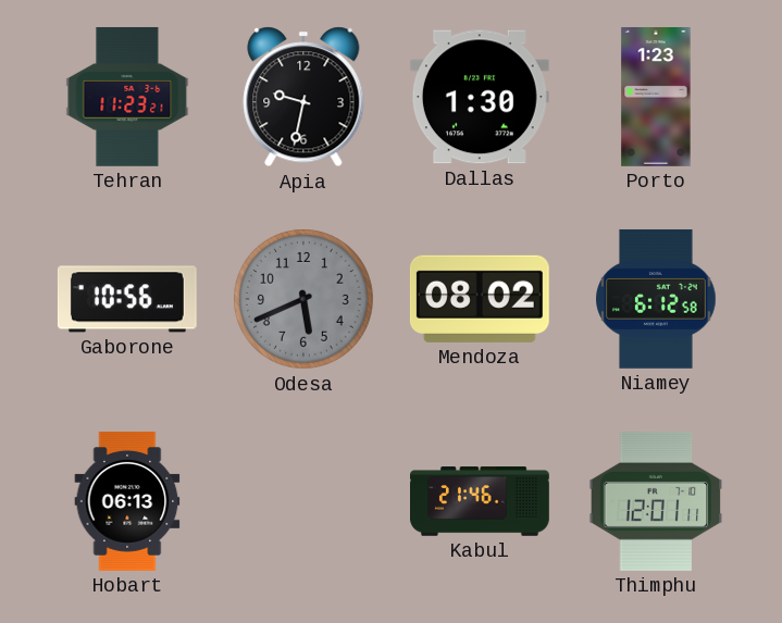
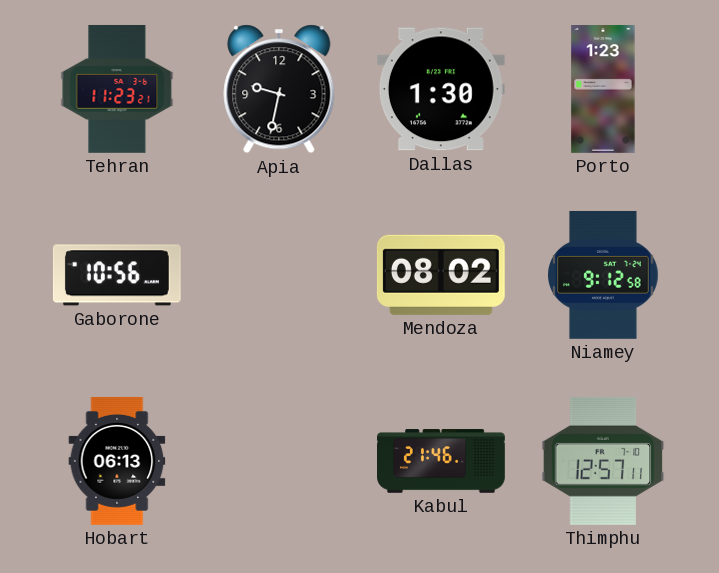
Odesa: 5:41 -> none (303, 299)
Niamey: 6:12 -> 9:12 (603, 275)
Thimphu: 12:01 -> 12:57 (603, 461)
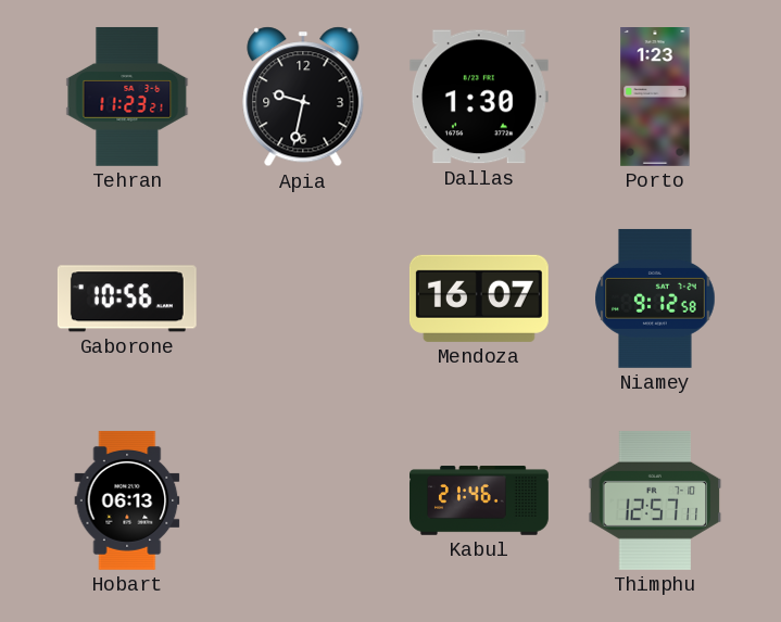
Mendoza: 08:02 -> 16:07 (479, 299)
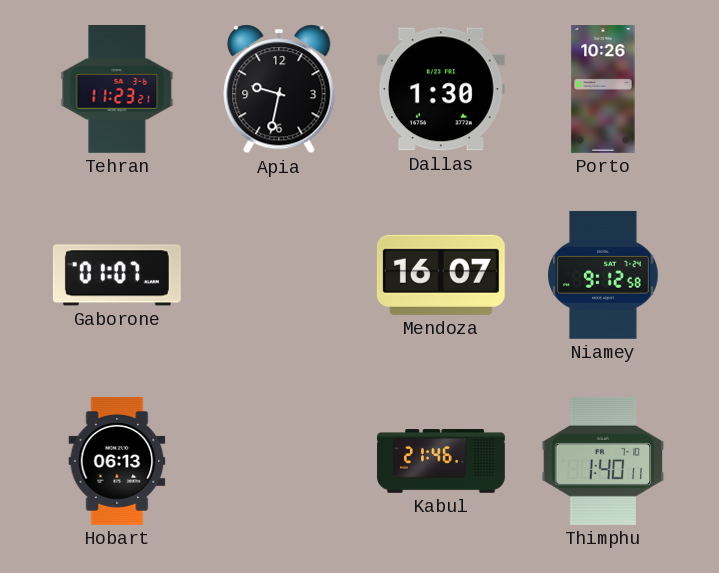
Porto: 1:23 -> 10:26 (603, 90)
Gaborone: 10:56 -> 01:07 (117, 275)
Thimphu: 12:57 -> 1:40 (603, 461)
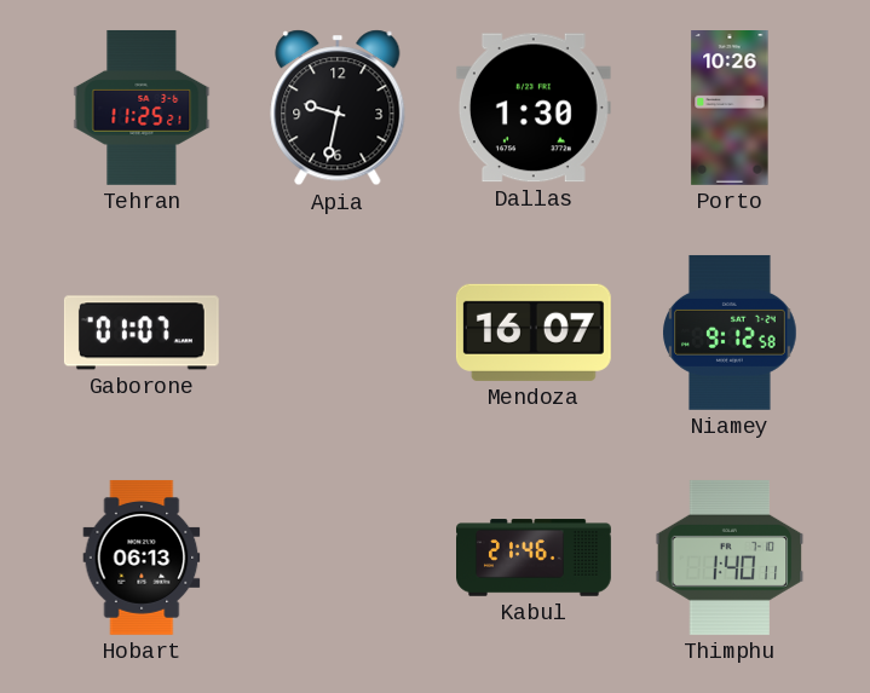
Tehran: 11:23 -> 11:25 (142, 108)
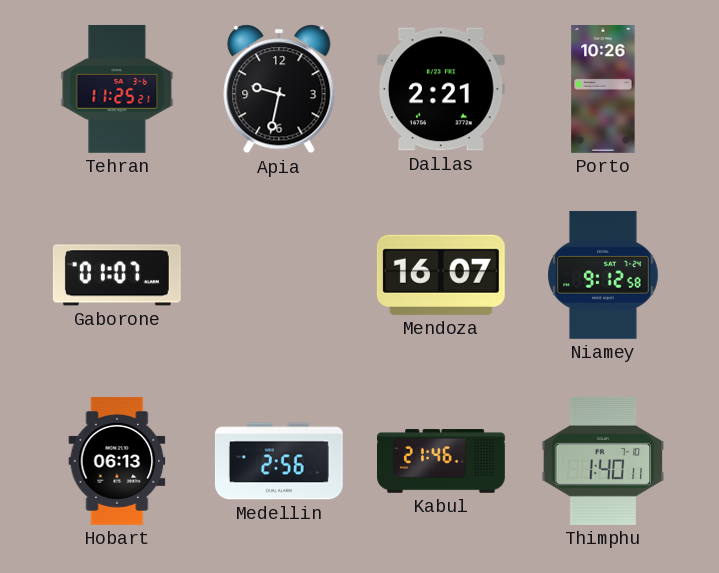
Dallas: 1:30 -> 2:21 (441, 89)
Medellin: none -> 2:56 (279, 461)
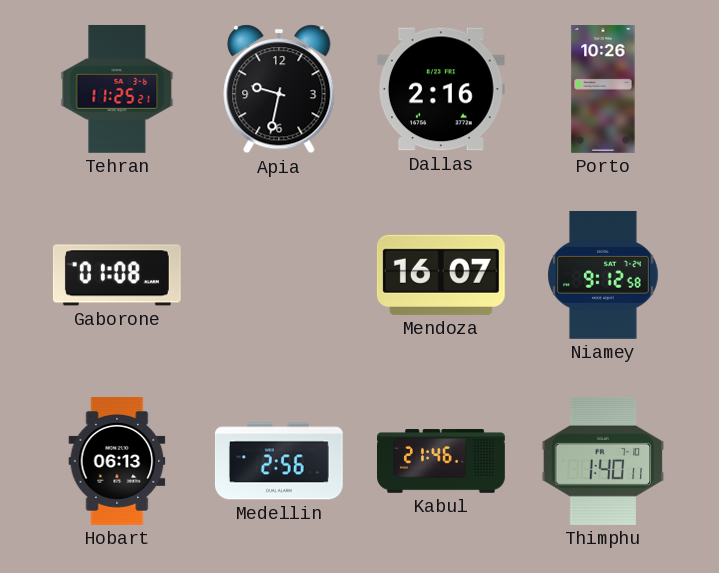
Dallas: 2:21 -> 2:16 (441, 89)
Gaborone: 01:07 -> 01:08 (117, 275)
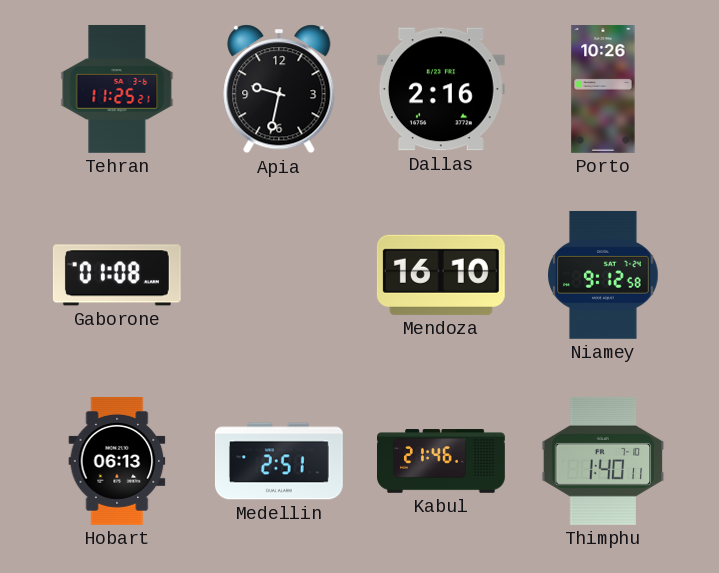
Mendoza: 16:07 -> 16:10 (441, 275)
Medellin: 2:56 -> 2:51 (279, 461)
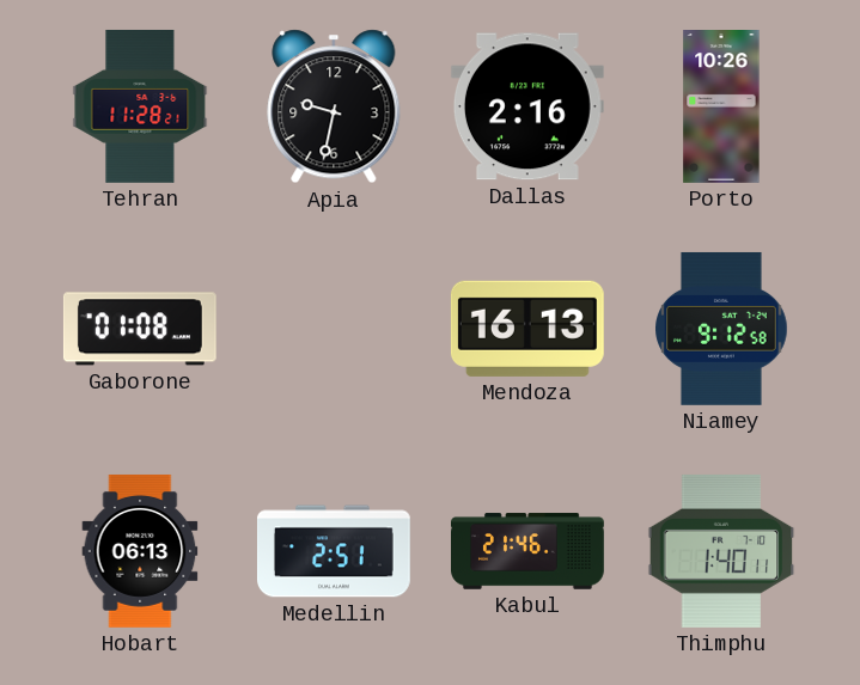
Tehran: 11:25 -> 11:28 (140, 106)
Mendoza: 16:10 -> 16:13 (527, 329)
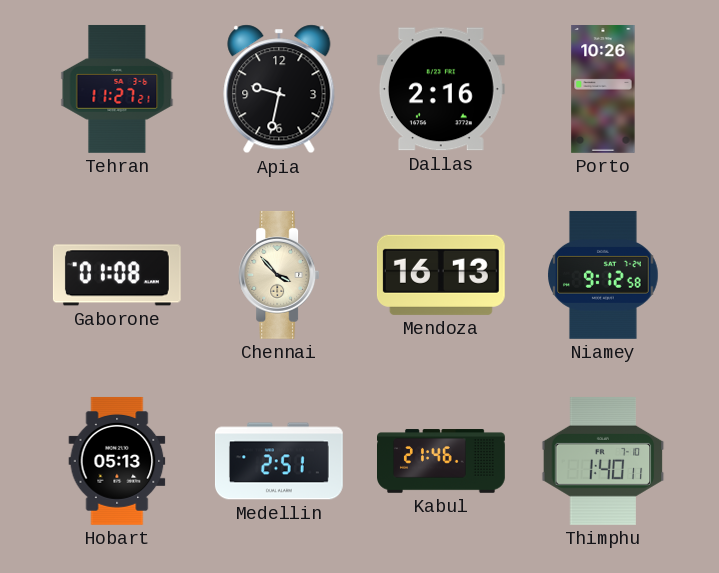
Tehran: 11:28 -> 11:27 (117, 89)
Chennai: none -> 3:53 (279, 275)
Hobart: 06:13 -> 05:13 (117, 461)
